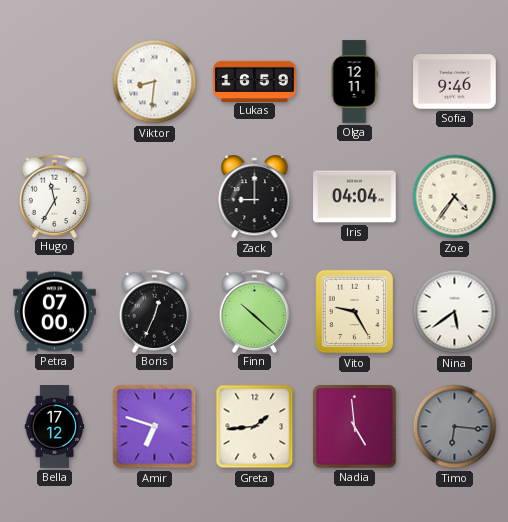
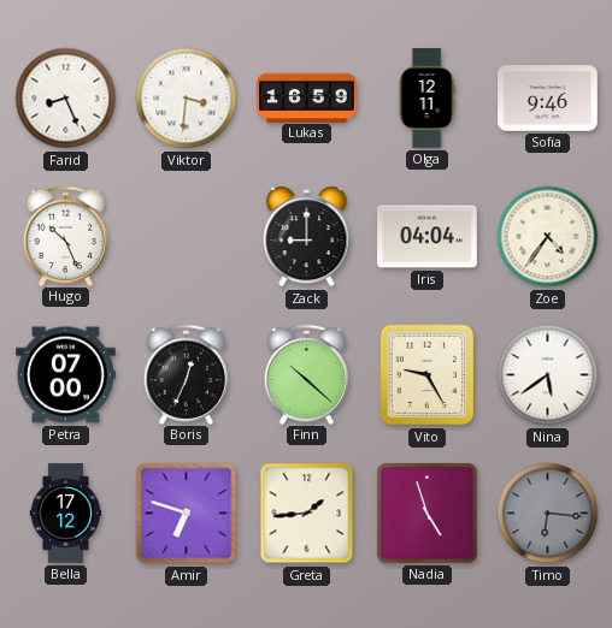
Farid: none -> 8:26 (66, 99)
Viktor: 8:31 -> 3:31 (187, 99)
Hugo: 11:35 -> 10:26 (66, 236)
Nadia: 4:59 -> 4:57 (426, 513)
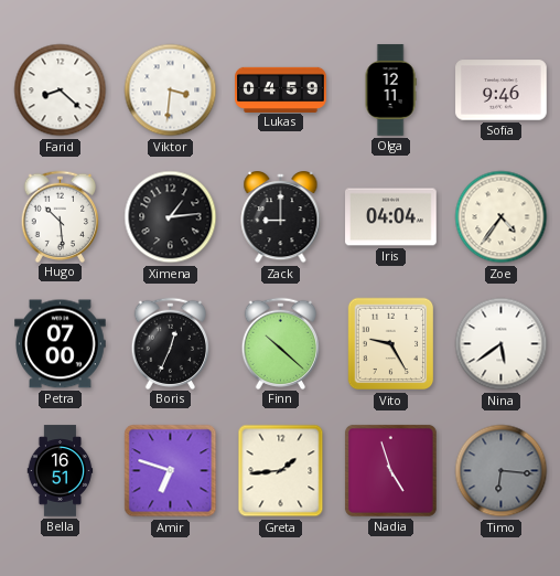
Farid: 8:26 -> 8:22 (61, 90)
Lukas: 16:59 -> 04:59 (281, 89)
Hugo: 10:26 -> 10:29 (61, 216)
Ximena: none -> 1:14 (171, 217)
Bella: 17:12 -> 16:51 (61, 471)
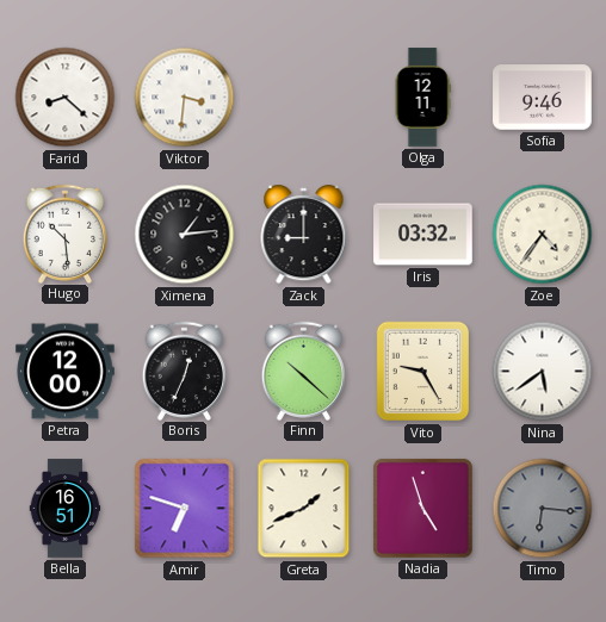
Lukas: 04:59 -> none (281, 89)
Iris: 04:04 -> 03:32 (423, 235)
Petra: 07:00 -> 12:00 (66, 372)
Greta: 1:44 -> 1:41 (304, 509)
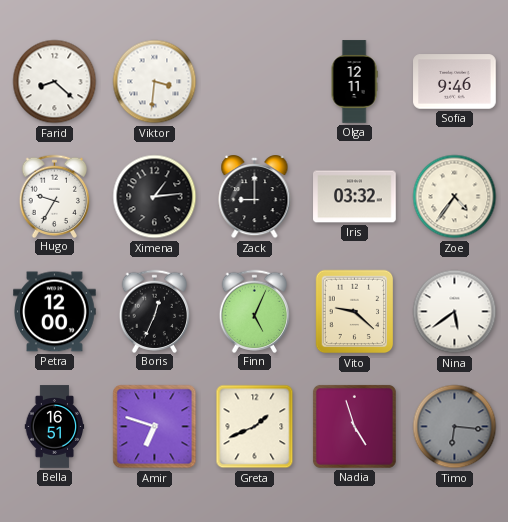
Hugo: 10:29 -> 9:35 (55, 196)
Finn: 10:22 -> 5:04 (255, 311)
Vito: 9:25 -> 9:22 (355, 312)
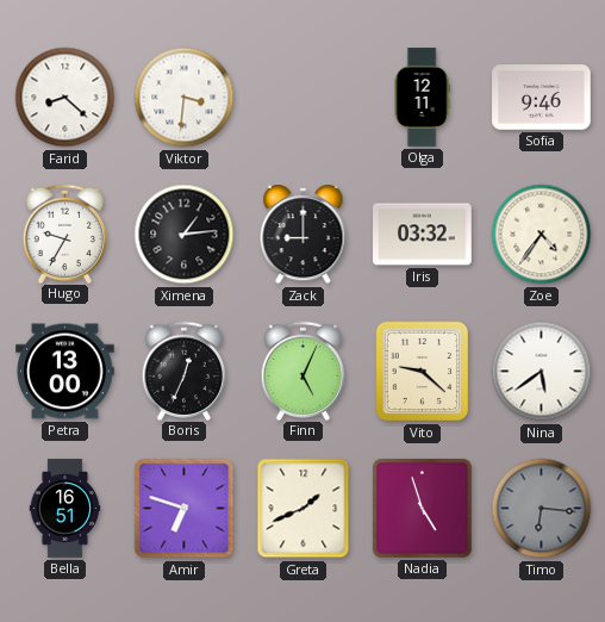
Petra: 12:00 -> 13:00 (66, 372)
